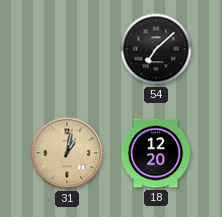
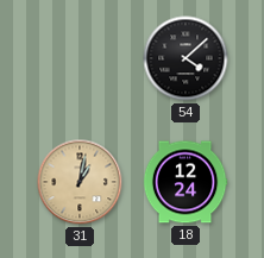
54: 7:08 -> 4:08 (186, 58)
18: 12:20 -> 12:24 (186, 182)
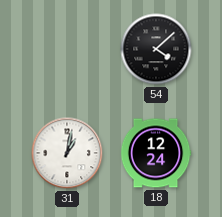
31 dial: champagne -> white (67, 153)
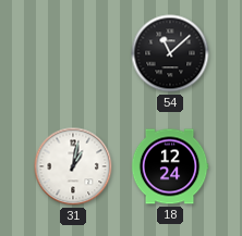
54: 4:08 -> 11:08 (170, 53)
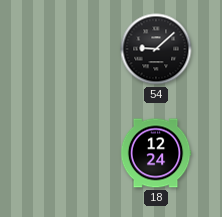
54: 11:08 -> 9:08 (156, 49)
31: 1:02 -> none (73, 166)
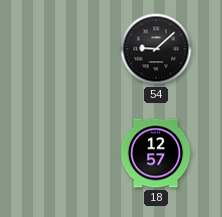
18: 12:24 -> 12:57 (156, 153)
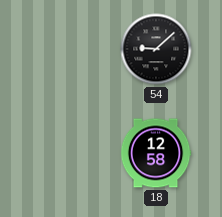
18: 12:57 -> 12:58 (156, 153)
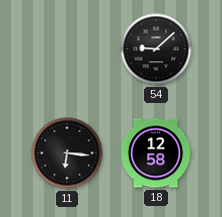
11: none -> 6:16 (67, 153)
